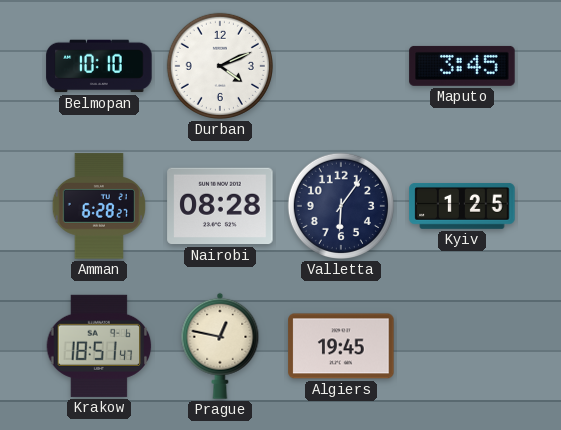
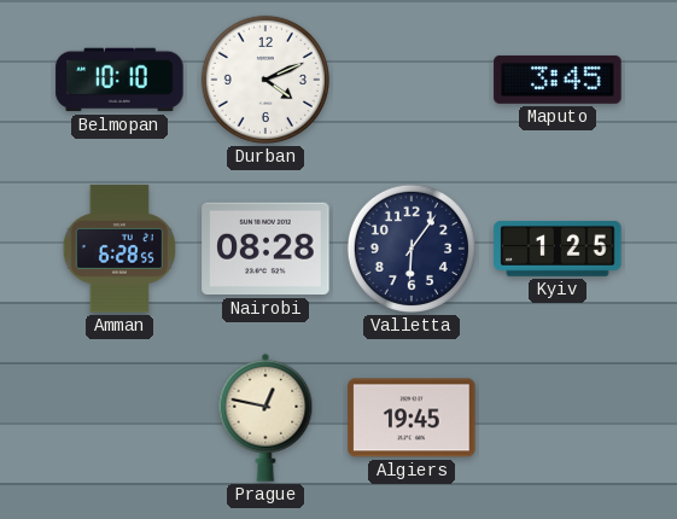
Amman: 6:28:27 -> 6:28:55 (118, 249)
Krakow: 18:51 -> none (99, 346)
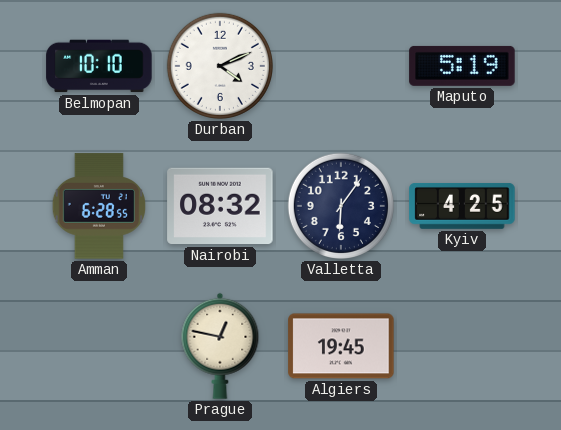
Maputo: 3:45 -> 5:19 (462, 66)
Nairobi: 08:28 -> 08:32 (220, 206)
Kyiv: 1:25 -> 4:25 (462, 207)
